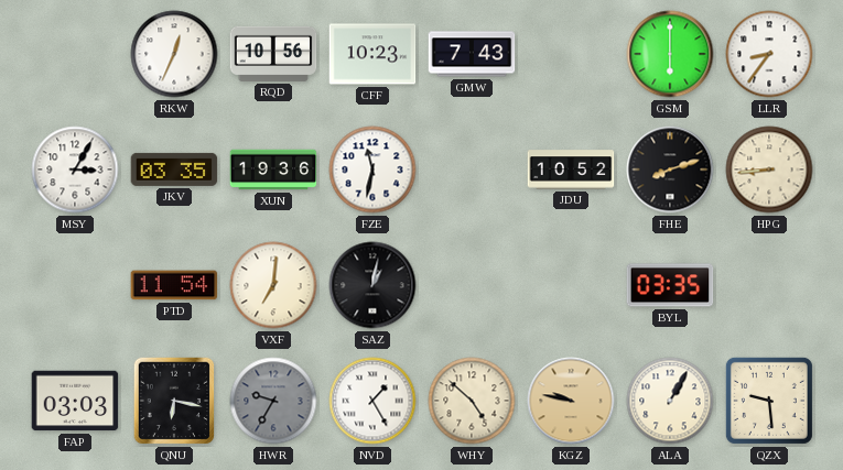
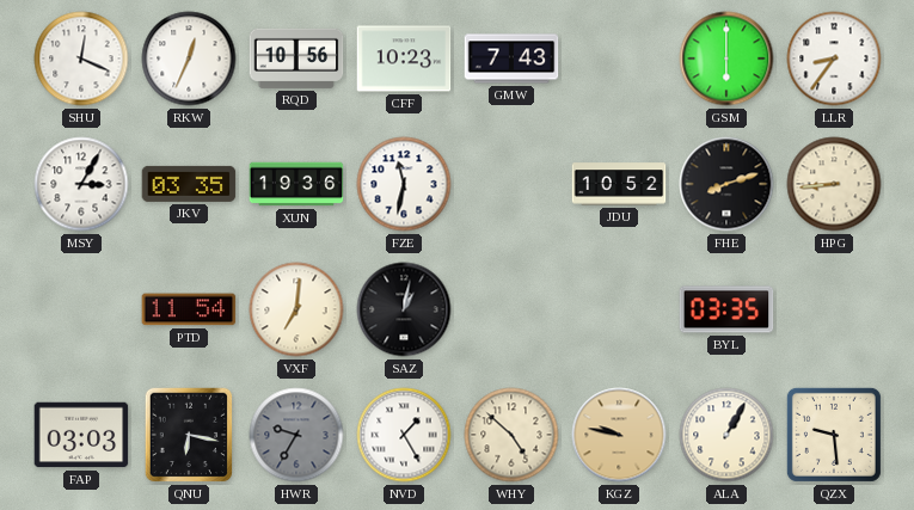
SHU: none -> 12:19 (81, 59)
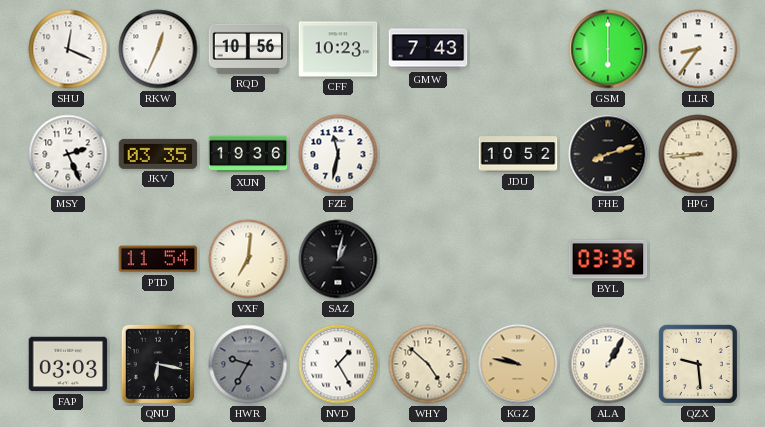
MSY: 3:05 -> 2:26 (68, 154)
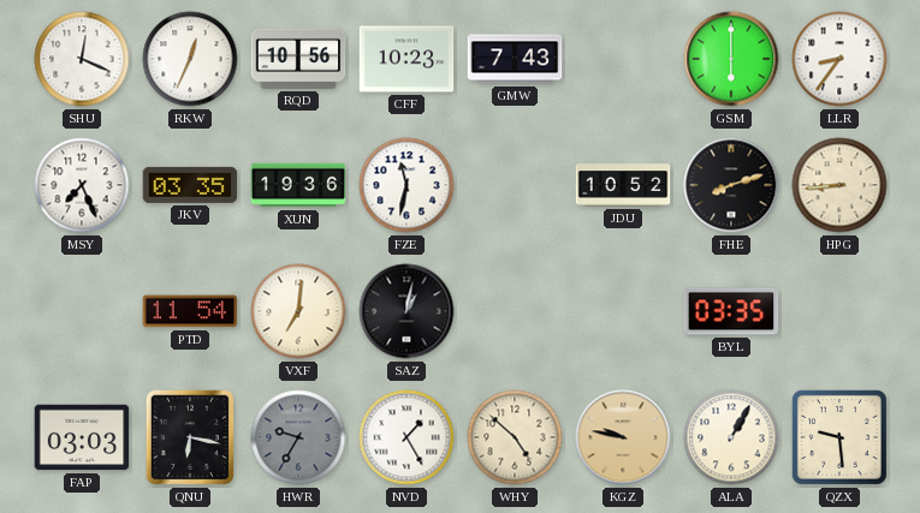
MSY: 2:26 -> 7:26 (82, 185)
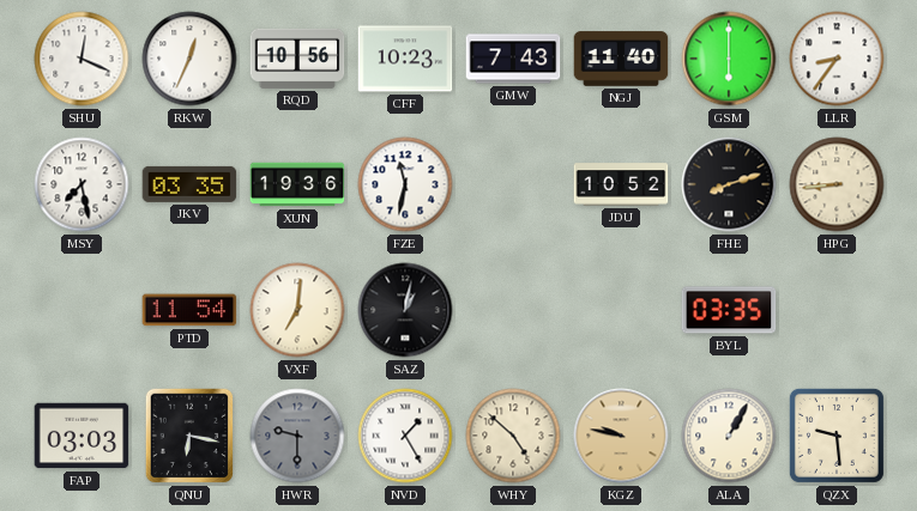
NGJ: none -> 11:40 (621, 59)
MSY: 7:26 -> 7:28 (82, 184)
HWR: 9:35 -> 9:30 (297, 436)
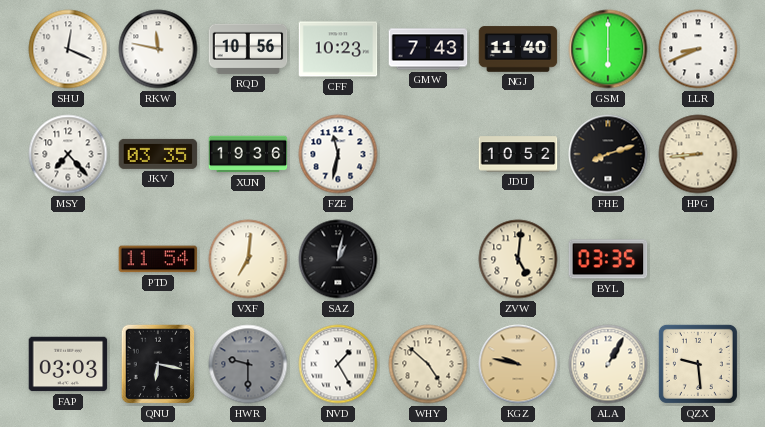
RKW: 12:34 -> 11:47 (158, 49)
LLR: 8:36 -> 8:41 (698, 49)
MSY: 7:28 -> 7:23 (68, 154)
ZVW: none -> 5:01 (518, 259)
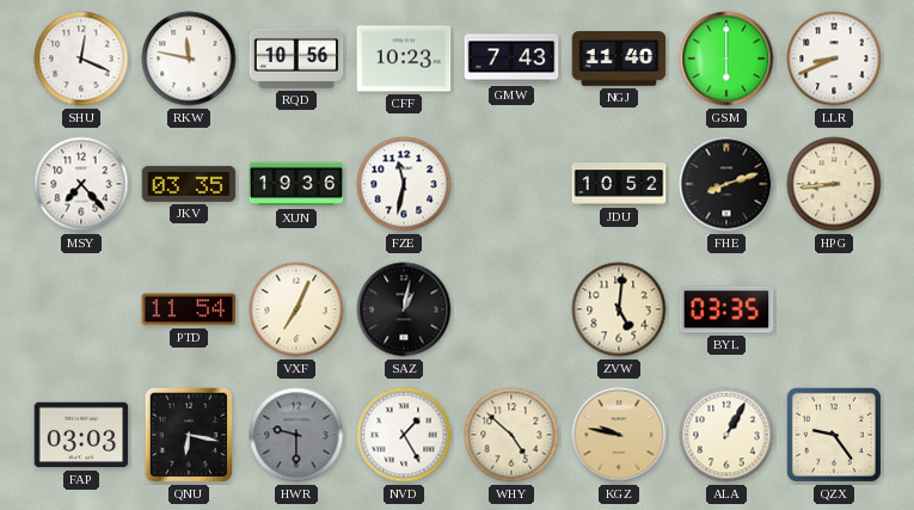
VXF: 7:01 -> 7:04 (296, 309)
QZX: 9:29 -> 9:24 (834, 435)
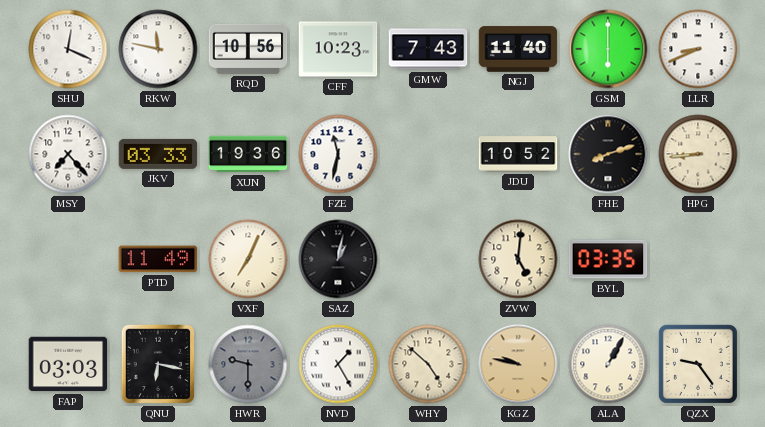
JKV: 03:35 -> 03:33 (158, 154)
PTD: 11:54 -> 11:49 (158, 259)
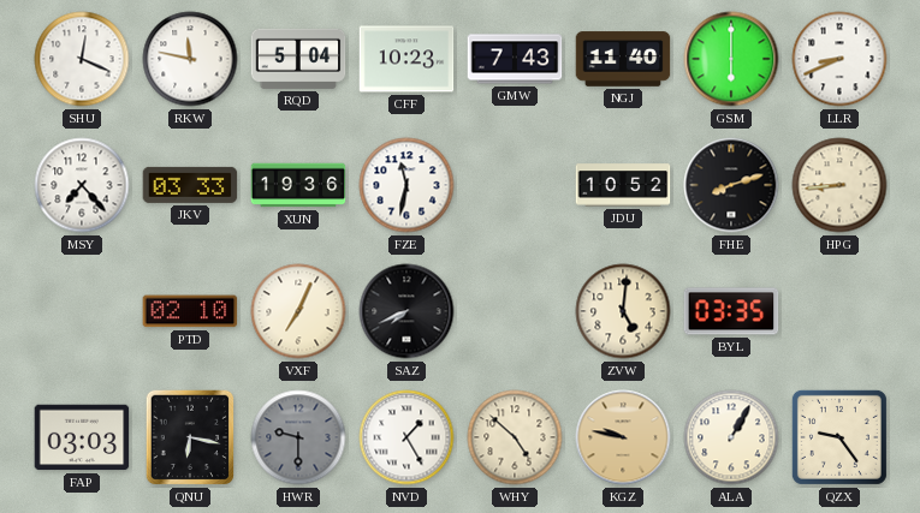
RQD: 10:56 -> 5:04 (298, 59)
PTD: 11:49 -> 02:10 (190, 311)
SAZ: 1:02 -> 7:41 (406, 311)
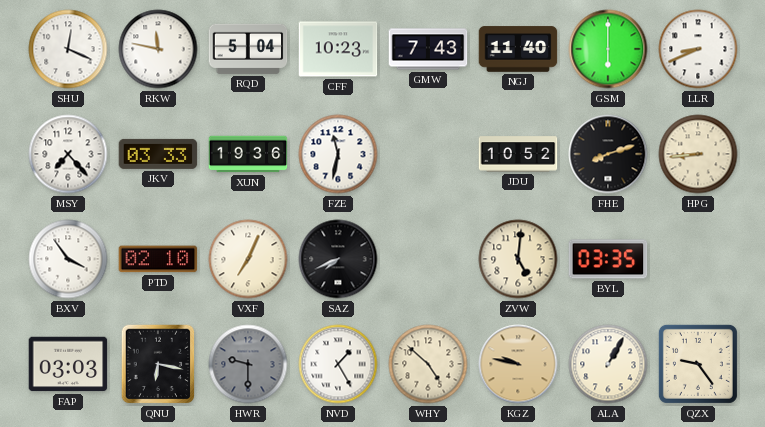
BXV: none -> 3:54 (68, 259)
